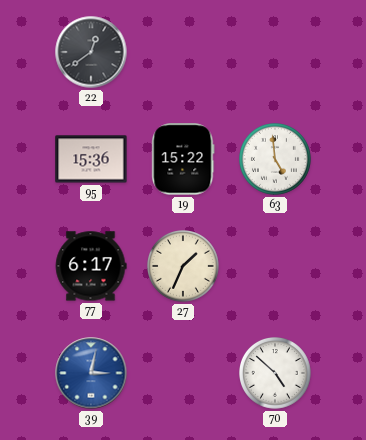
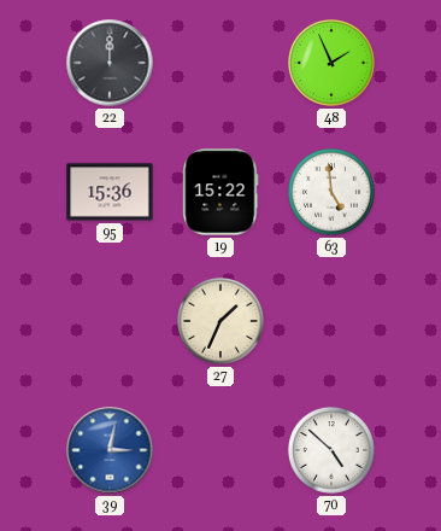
22: 12:39 -> 12:00 (110, 63)
48: none -> 1:56 (333, 64)
77: 6:17 -> none (91, 266)
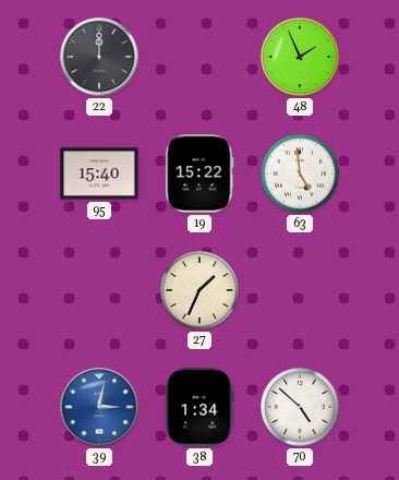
95: 15:36 -> 15:40 (99, 173)
38: none -> 1:34 (199, 407)
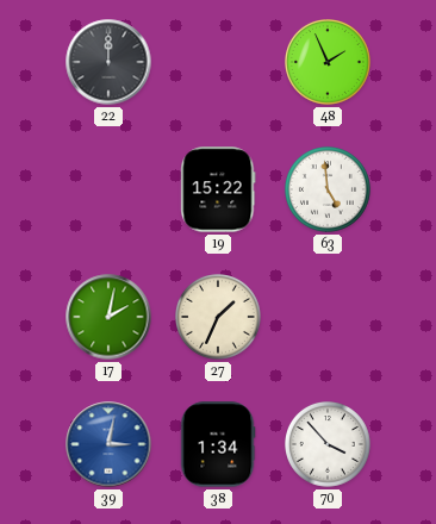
95: 15:40 -> none (99, 173)
17: none -> 2:02 (108, 317)
70: 4:52 -> 3:53 (329, 445)
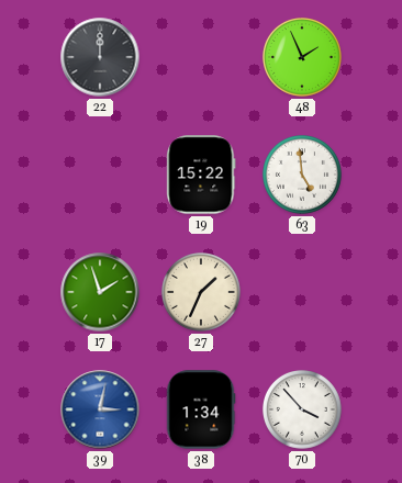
17: 2:02 -> 1:57 (100, 292)
